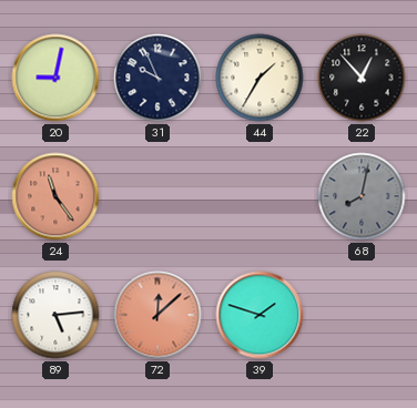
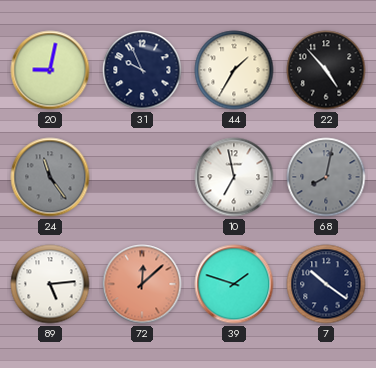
22: 12:53 -> 4:53 (326, 70)
24 dial: salmon -> grey (50, 177)
10: none -> 6:58 (234, 177)
7: none -> 10:21 (326, 284)
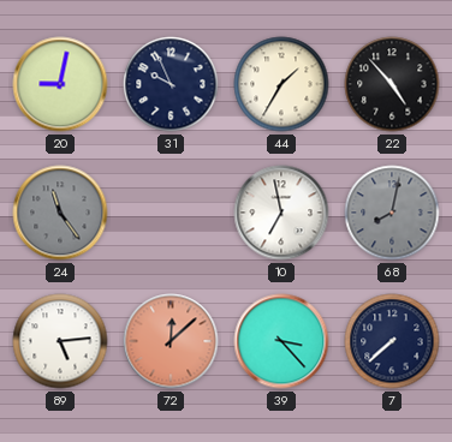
39: 1:48 -> 3:23 (281, 341)
7: 10:21 -> 7:38 (392, 341)
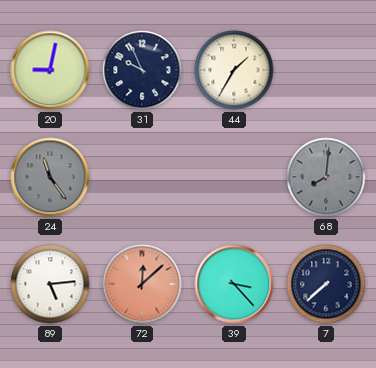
22: 4:53 -> none (392, 84)
10: 6:58 -> none (281, 213)
68: 8:02 -> 8:01 (326, 177)
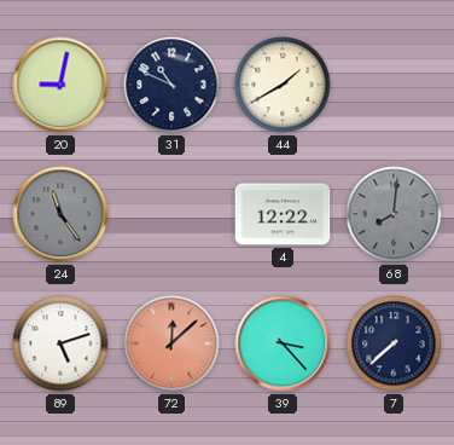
31: 9:56 -> 10:49 (171, 85)
44: 1:35 -> 1:40 (283, 85)
4: none -> 12:22 (283, 214)
89: 5:14 -> 5:12 (60, 343)
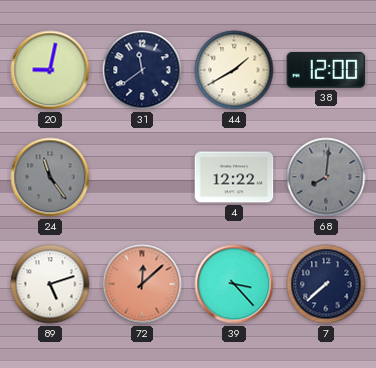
31: 10:49 -> 11:39 (142, 70)
38: none -> 12:00 (326, 70)
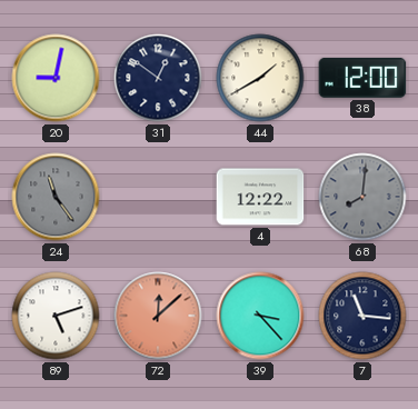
31: 11:39 -> 12:51 (158, 78)
7: 7:38 -> 11:16 (362, 316)
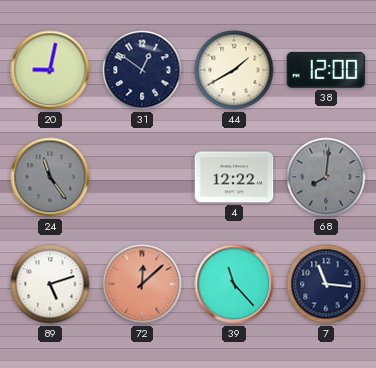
39: 3:23 -> 11:23 (234, 284)
